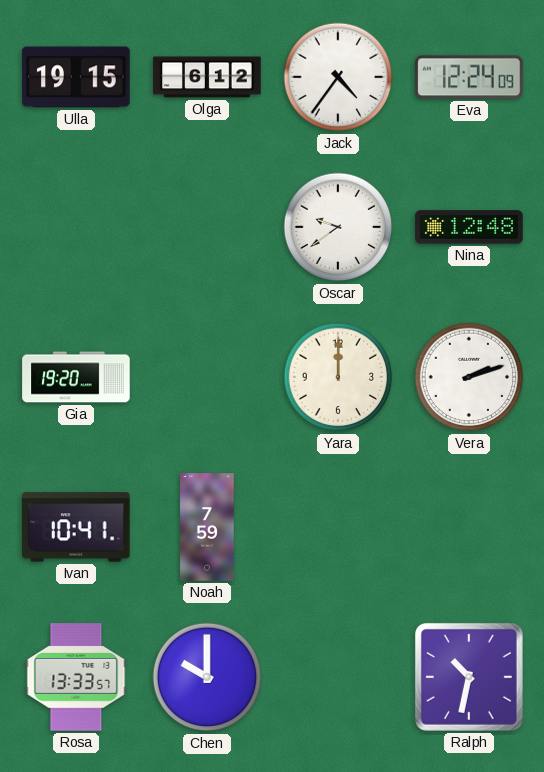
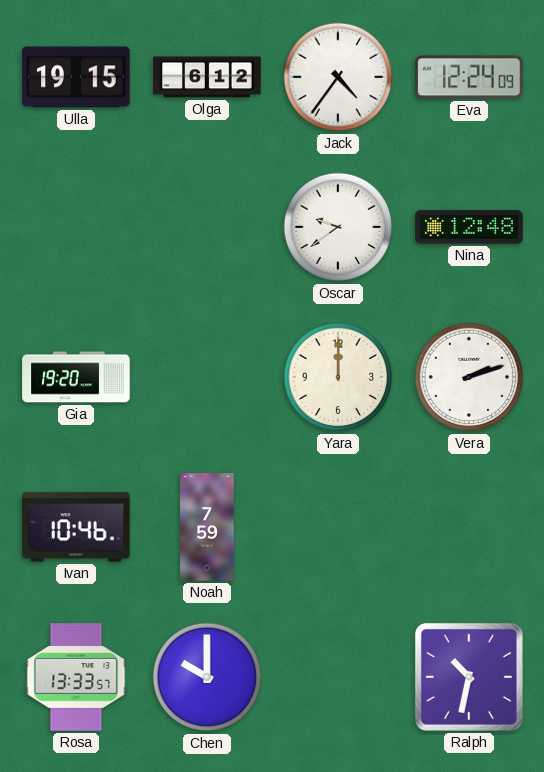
Ivan: 10:41 -> 10:46 (76, 527)
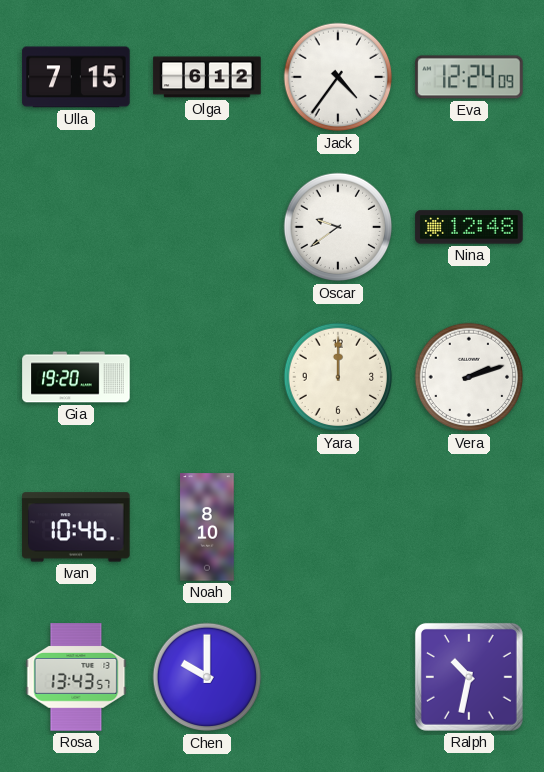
Ulla: 19:15 -> 7:15 (76, 77)
Noah: 7:59 -> 8:10 (207, 527)
Rosa: 13:33 -> 13:43 (76, 677)
